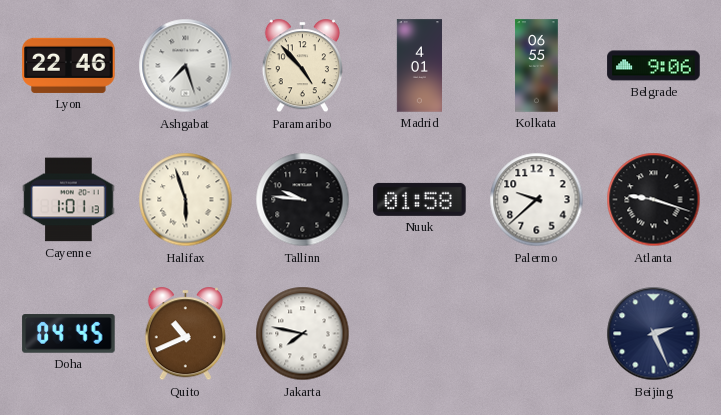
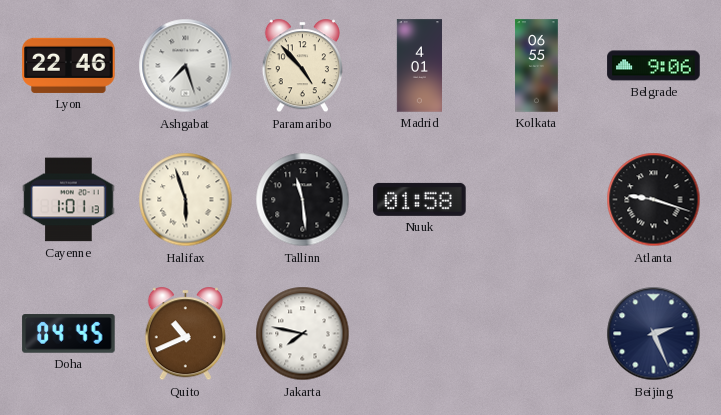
Tallinn: 9:46 -> 11:29 (303, 200)
Palermo: 9:38 -> none (537, 200)
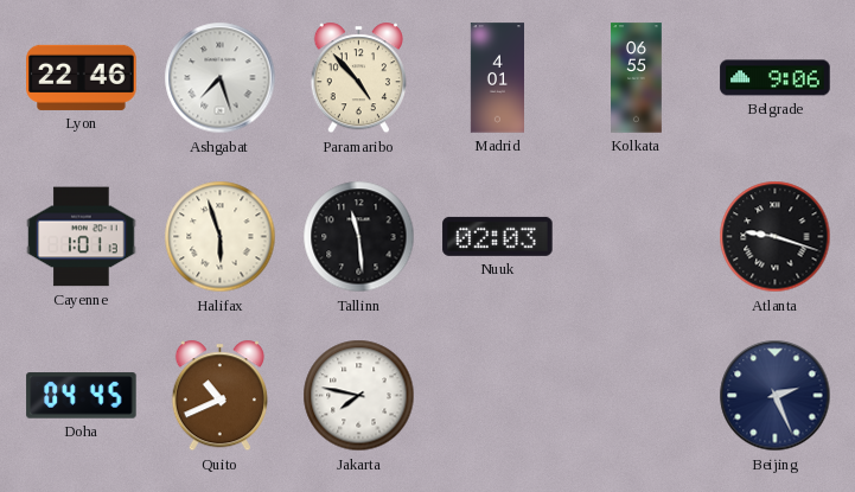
Nuuk: 01:58 -> 02:03 (498, 236)
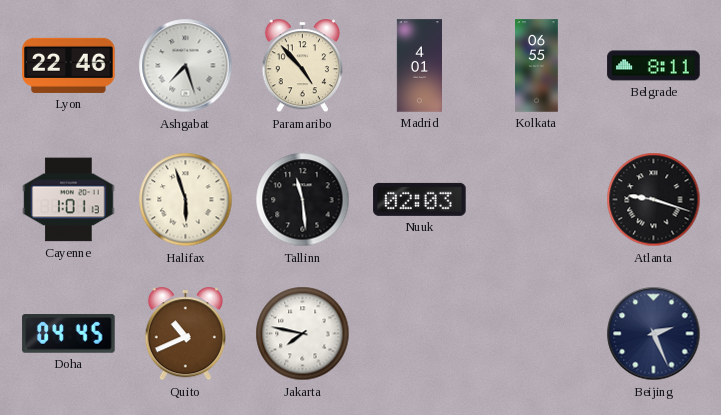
Belgrade: 9:06 -> 8:11 (654, 66)
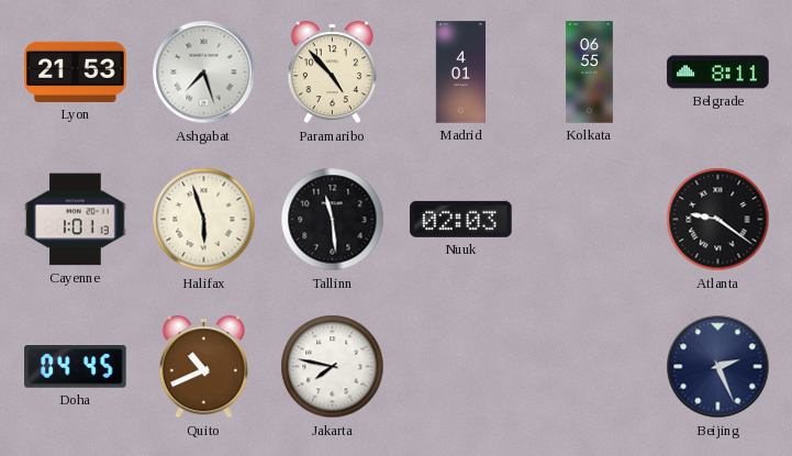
Lyon: 22:46 -> 21:53 (76, 71)
Atlanta: 9:18 -> 9:21 (718, 220)
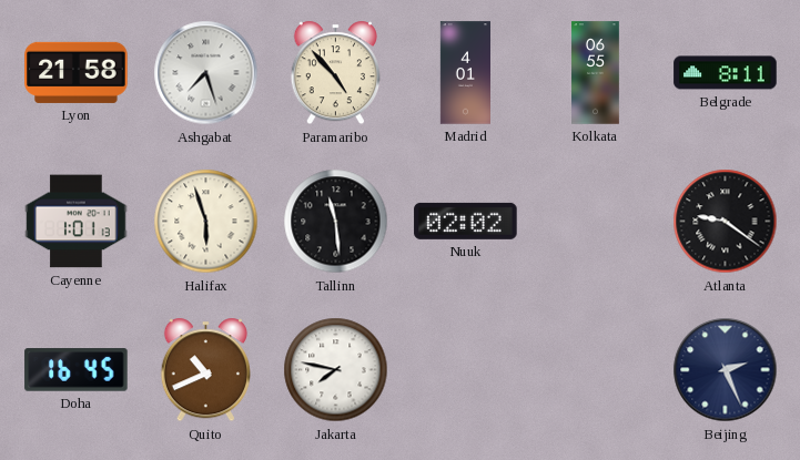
Lyon: 21:53 -> 21:58 (77, 72)
Nuuk: 02:03 -> 02:02 (466, 221)
Doha: 04:45 -> 16:45 (77, 370)
